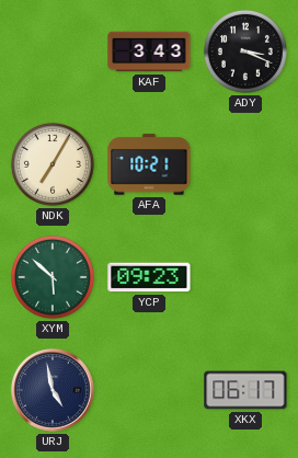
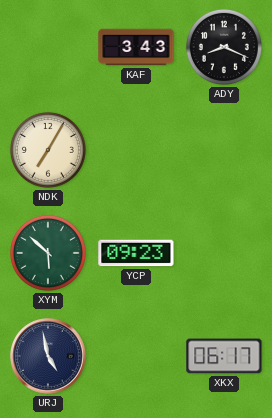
ADY: 3:19 -> 8:19 (224, 47)
AFA: 10:21 -> none (149, 164)
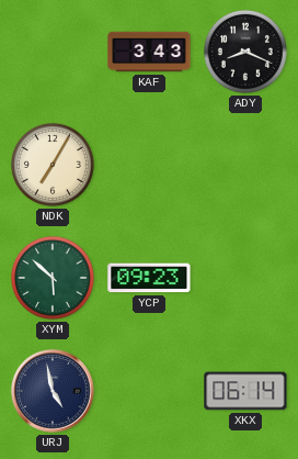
XKX: 06:17 -> 06:14 (245, 391)
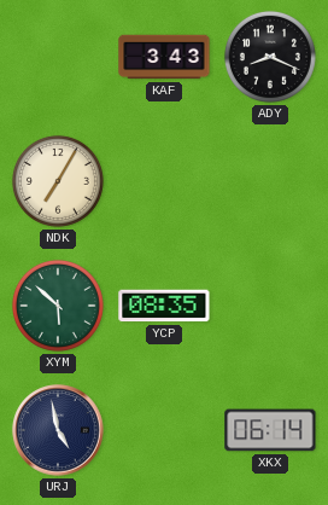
YCP: 09:23 -> 08:35 (164, 306)
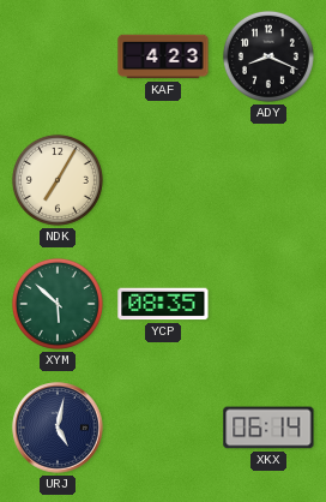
KAF: 3:43 -> 4:23 (163, 56)
URJ: 4:58 -> 5:02 (58, 428)
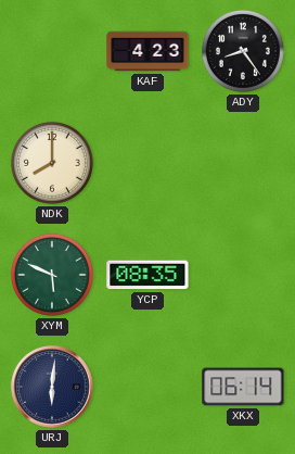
ADY: 8:19 -> 8:24 (243, 51)
NDK: 7:05 -> 8:00 (52, 163)
XYM: 5:52 -> 5:49 (52, 275)
URJ: 5:02 -> 6:01 (52, 387)
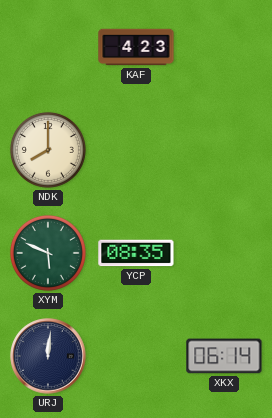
ADY: 8:24 -> none (243, 51)
URJ: 6:01 -> 12:01 (48, 356)
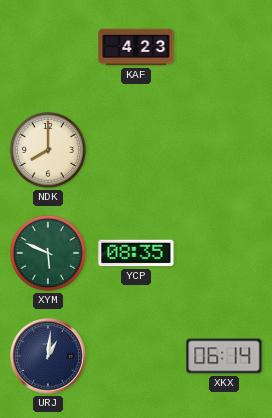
URJ: 12:01 -> 1:01 (48, 356)
